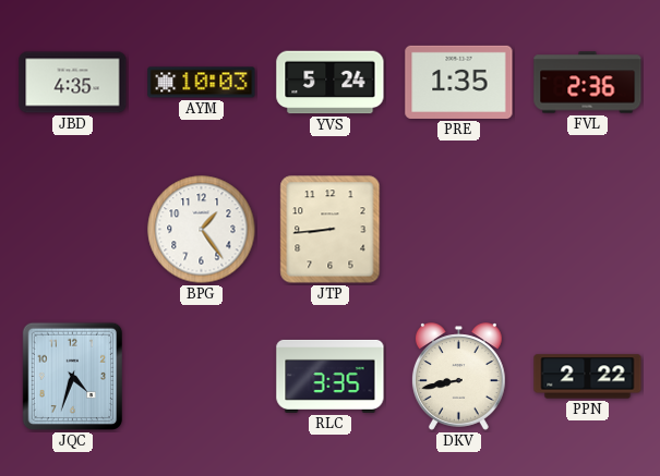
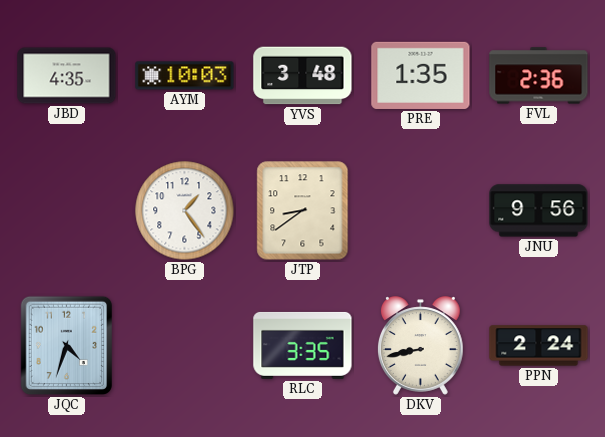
YVS: 5:24 -> 3:48 (303, 76)
JTP: 8:44 -> 8:39 (303, 211)
JNU: none -> 9:56 (539, 211)
PPN: 2:22 -> 2:24 (539, 346)
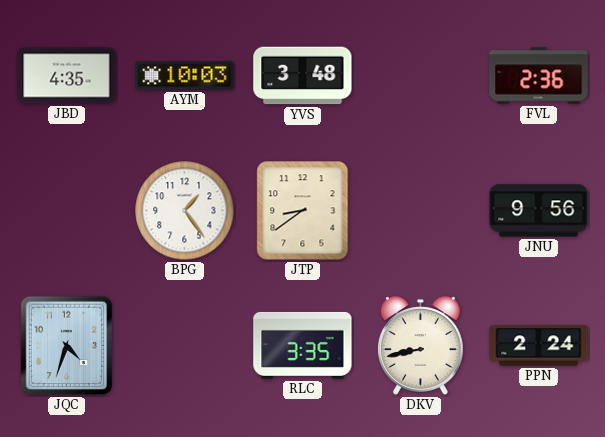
PRE: 1:35 -> none (421, 75)
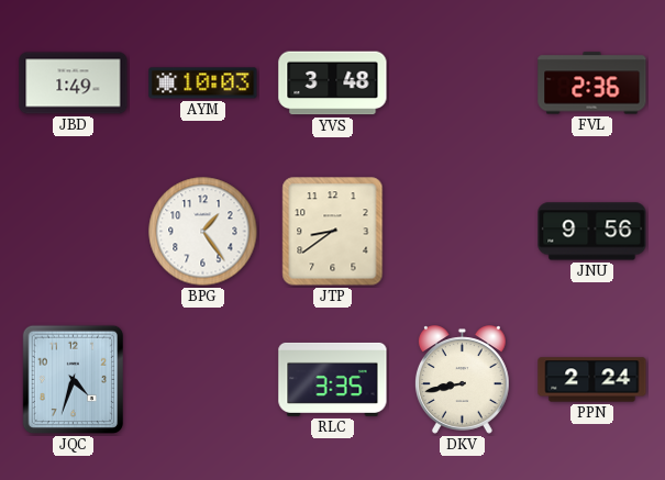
JBD: 4:35 -> 1:49 (74, 83)
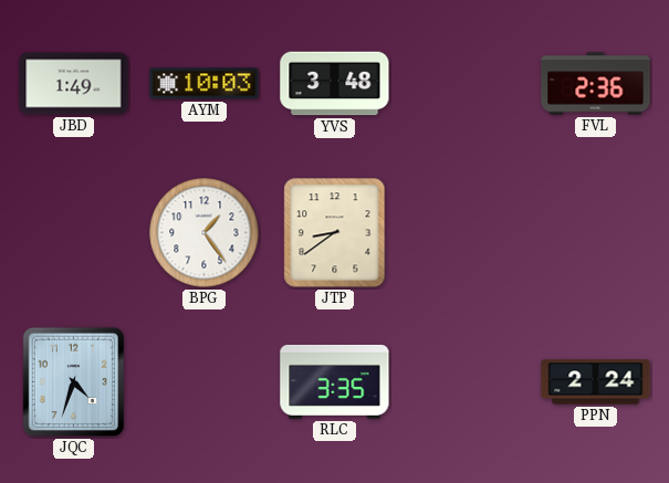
JNU: 9:56 -> none (592, 232)
DKV: 8:43 -> none (462, 380)
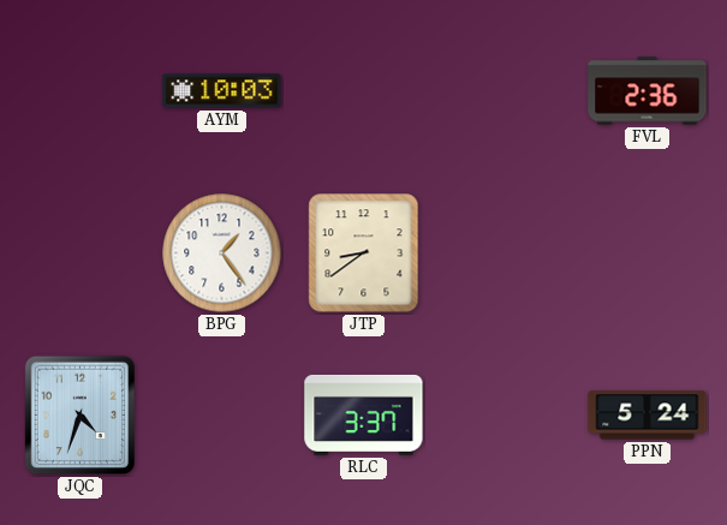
JBD: 1:49 -> none (74, 84)
YVS: 3:48 -> none (335, 84)
RLC: 3:35 -> 3:37 (364, 414)
PPN: 2:24 -> 5:24 (648, 416)
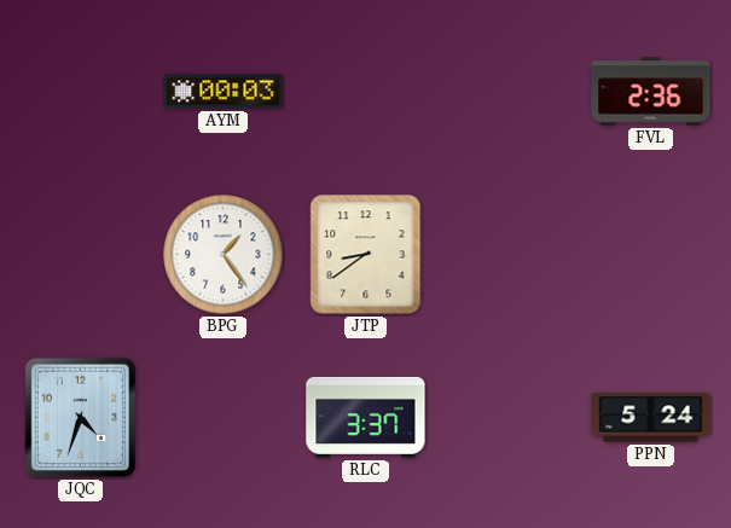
AYM: 10:03 -> 00:03 (224, 92)
